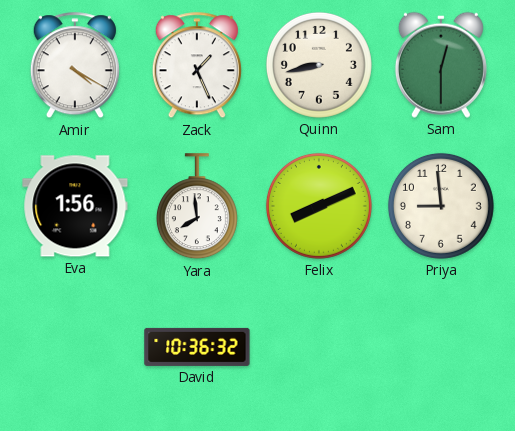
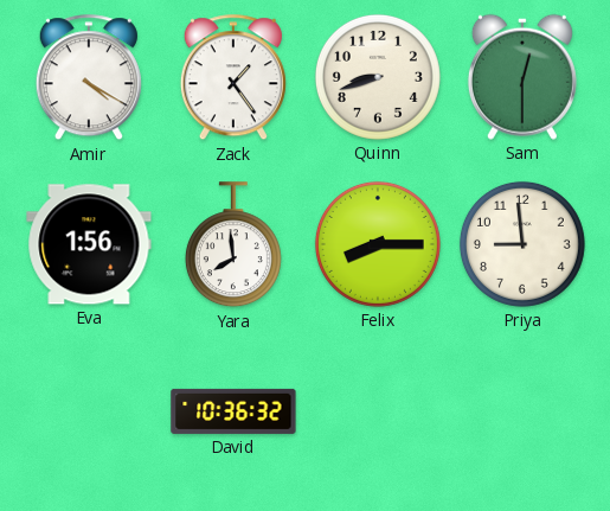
Zack: 1:26 -> 1:24 (233, 78)
Quinn: 8:43 -> 8:42 (378, 77)
Felix: 8:11 -> 8:15 (378, 244)
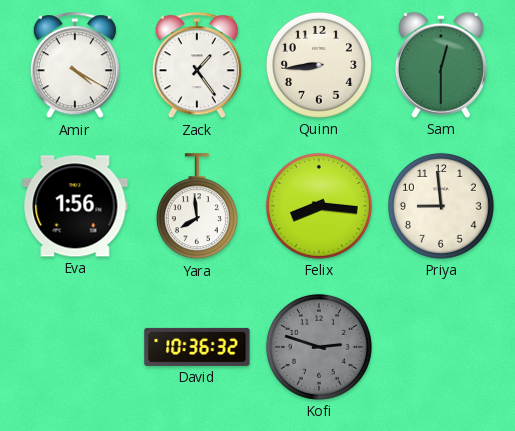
Quinn: 8:42 -> 8:44 (319, 65)
Felix: 8:15 -> 8:16 (319, 206)
Kofi: none -> 2:48 (319, 347)
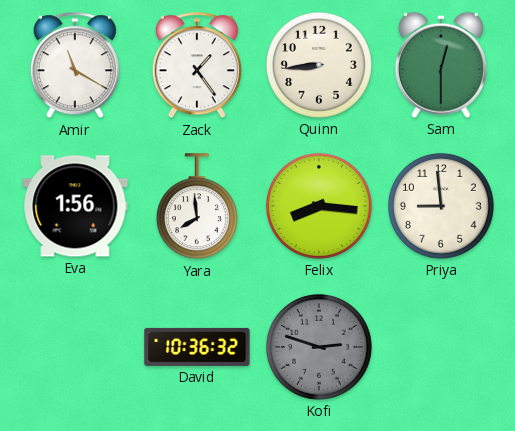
Amir: 4:20 -> 11:20 (75, 66)
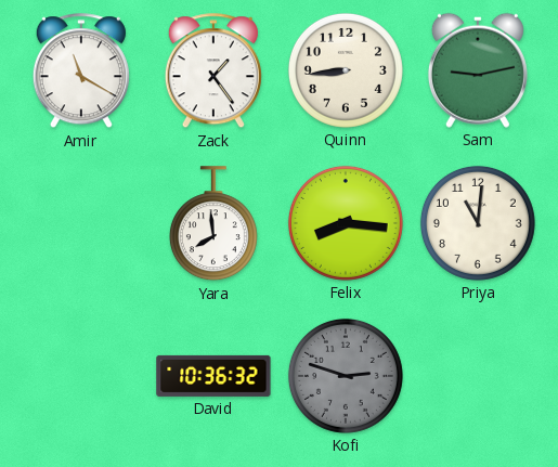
Sam: 12:30 -> 9:13 (478, 70)
Eva: 1:56 -> none (75, 206)
Priya: 8:59 -> 11:01 (478, 223)
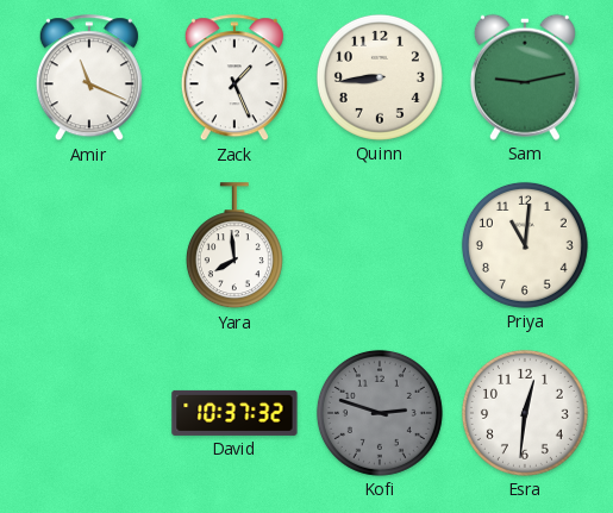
Amir: 11:20 -> 11:19 (89, 79)
Zack: 1:24 -> 1:26 (234, 79)
Felix: 8:16 -> none (346, 223)
David: 10:36 -> 10:37 (234, 413)
Esra: none -> 12:31 (525, 413)
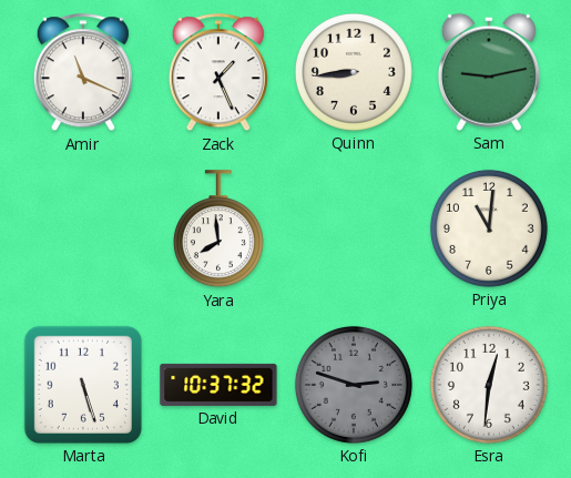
Marta: none -> 5:27 (83, 385)
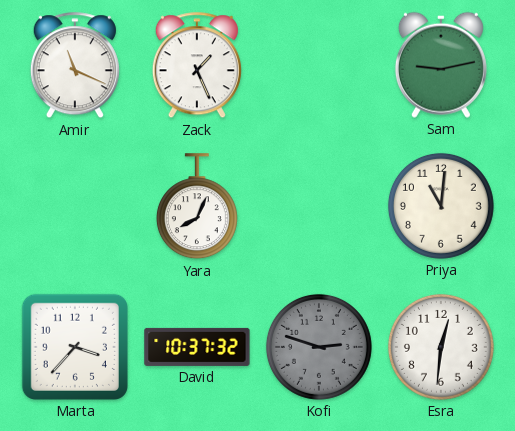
Quinn: 8:44 -> none (354, 72)
Yara: 7:59 -> 8:04 (197, 207)
Marta: 5:27 -> 3:37 (75, 347)
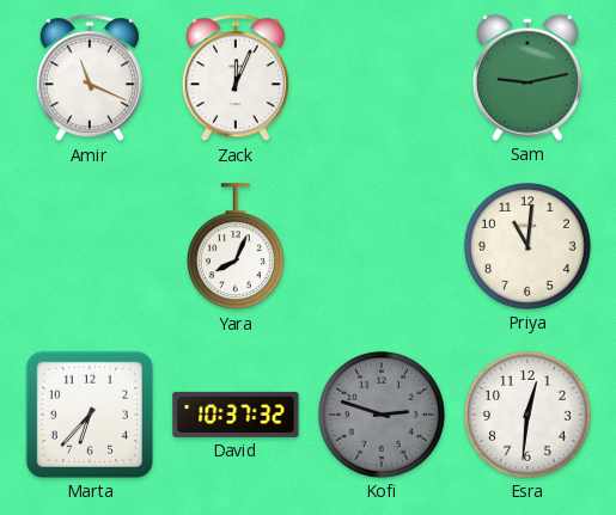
Zack: 1:26 -> 12:04 (236, 79)
Marta: 3:37 -> 6:37 (90, 415)
